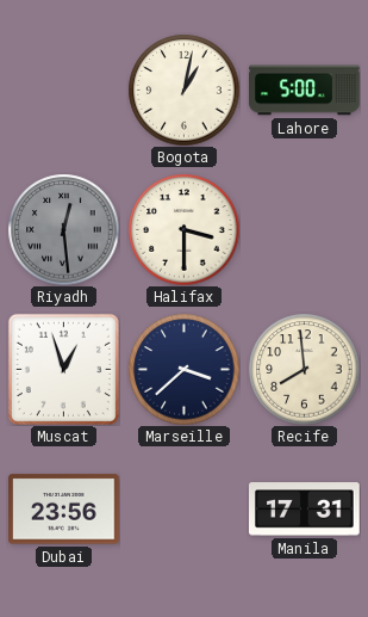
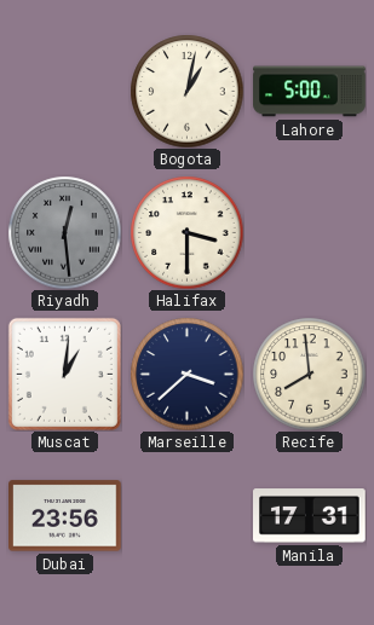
Muscat: 12:57 -> 1:01 (64, 374)
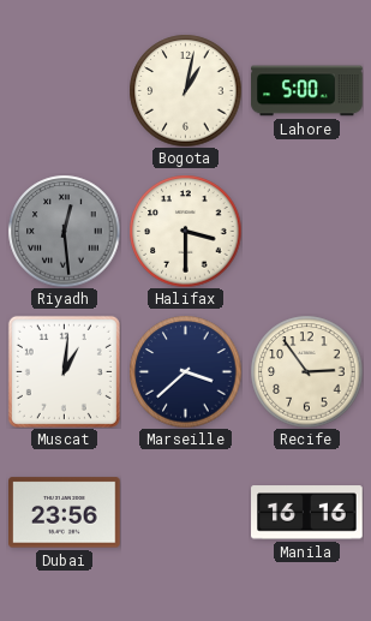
Recife: 7:59 -> 2:54 (306, 371)
Manila: 17:31 -> 16:16 (307, 513)
